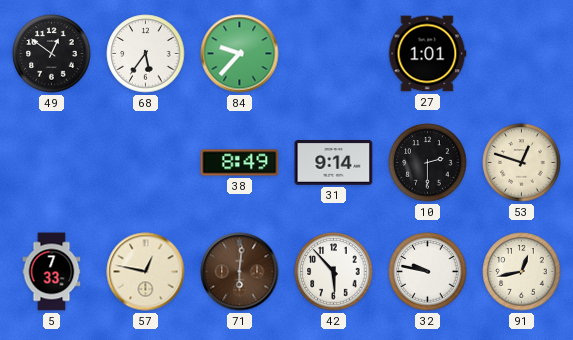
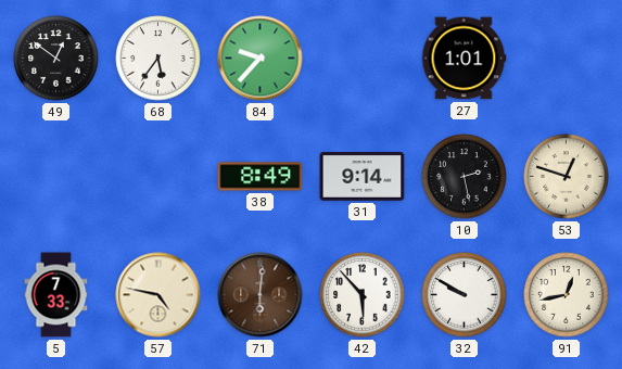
10: 2:30 -> 2:28 (465, 177)
57: 12:47 -> 4:47 (158, 295)
32: 9:47 -> 9:50 (465, 295)
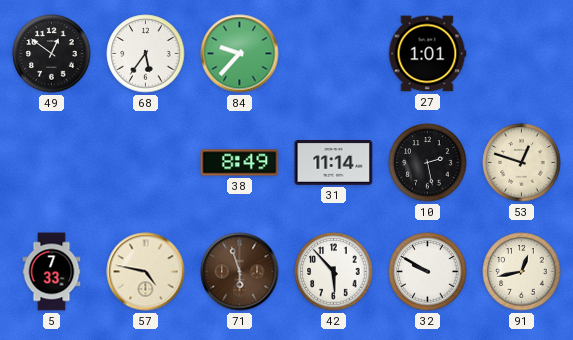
31: 9:14 -> 11:14 (334, 163)
71: 6:01 -> 5:57 (240, 272)
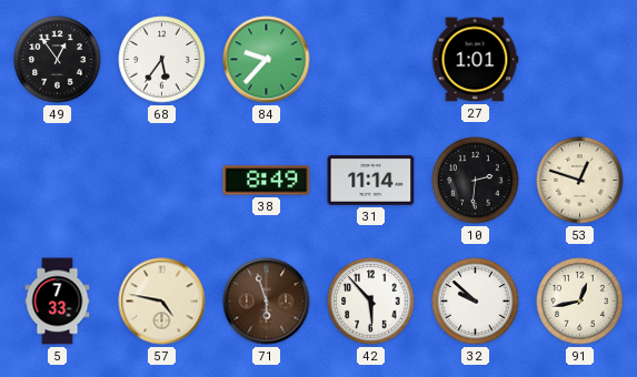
49: 12:51 -> 12:54 (58, 60)
10: 2:28 -> 2:31 (476, 181)
32: 9:50 -> 9:52 (476, 302)
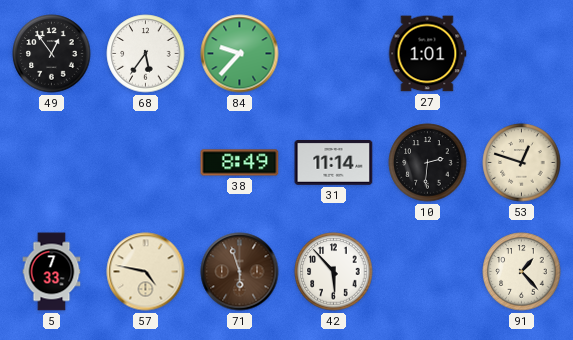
32: 9:52 -> none (476, 302)
91: 12:43 -> 1:23 (522, 272)
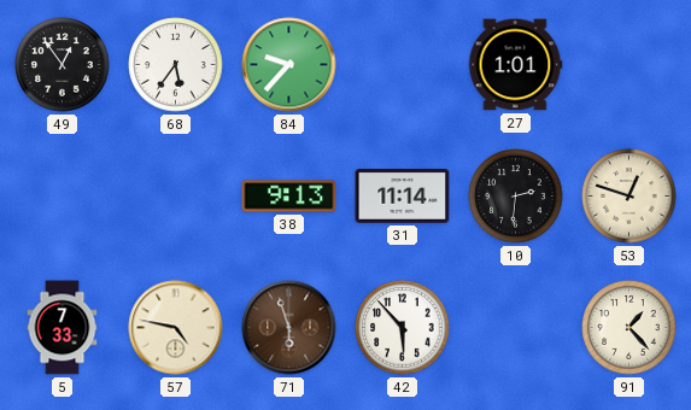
38: 8:49 -> 9:13 (289, 197)
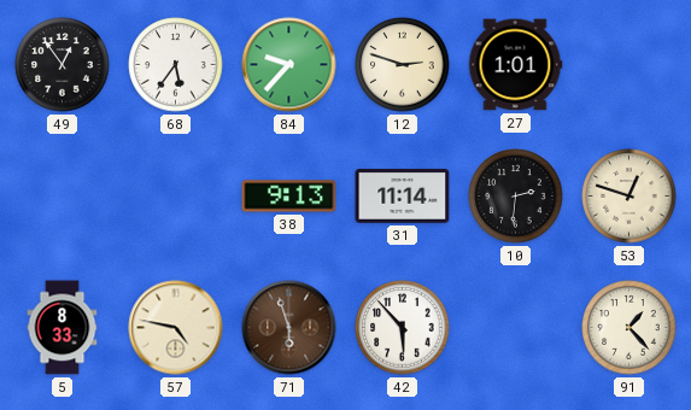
12: none -> 2:48 (403, 65)
5: 7:33 -> 8:33 (63, 328)
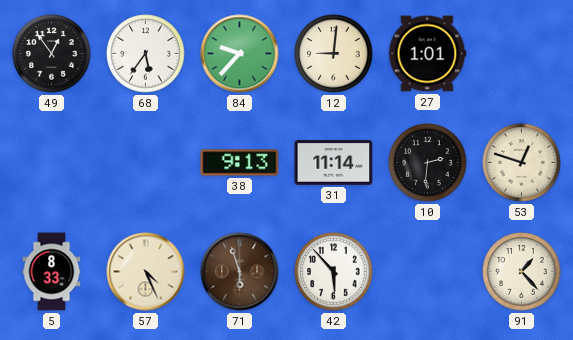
12: 2:48 -> 9:01 (334, 54)
57: 4:47 -> 4:26 (146, 272)
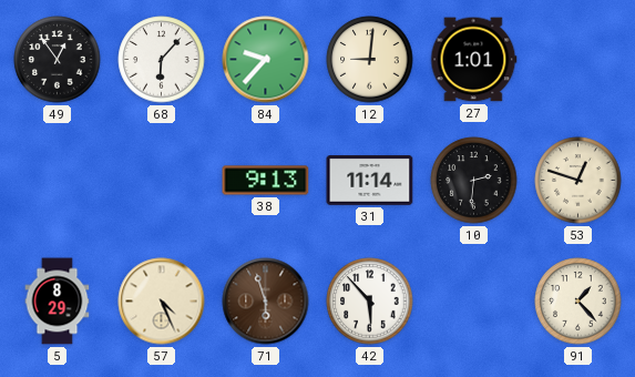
68: 5:36 -> 6:07 (162, 60)
5: 8:33 -> 8:29 (58, 302)
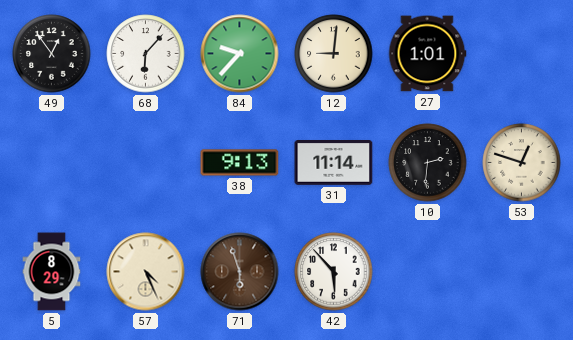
91: 1:23 -> none (578, 302)
